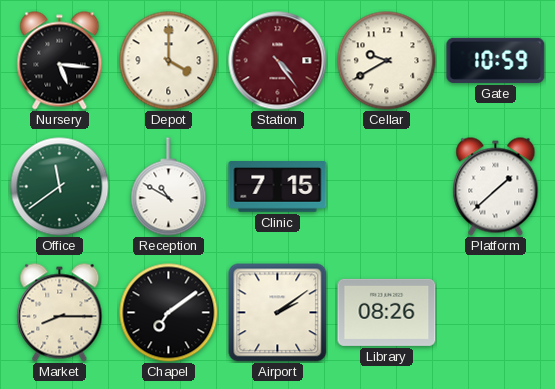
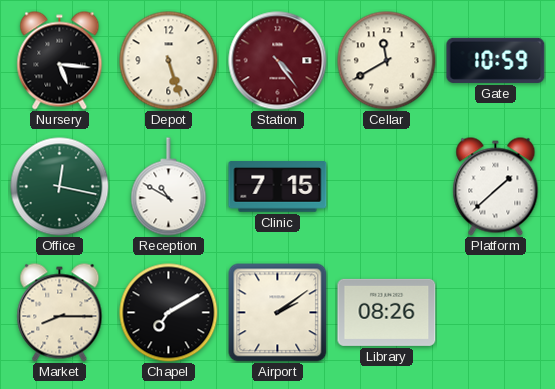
Depot: 4:00 -> 5:27 (169, 61)
Cellar: 9:40 -> 11:40 (387, 61)
Office: 11:39 -> 12:17 (60, 187)
Chapel: 7:09 -> 7:10 (169, 313)
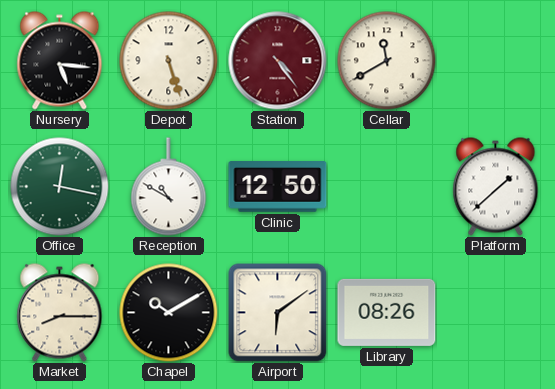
Gate: 10:59 -> none (496, 60)
Clinic: 7:15 -> 12:50 (278, 187)
Chapel: 7:10 -> 10:10 (169, 313)
Airport: 2:09 -> 6:09 (277, 312)
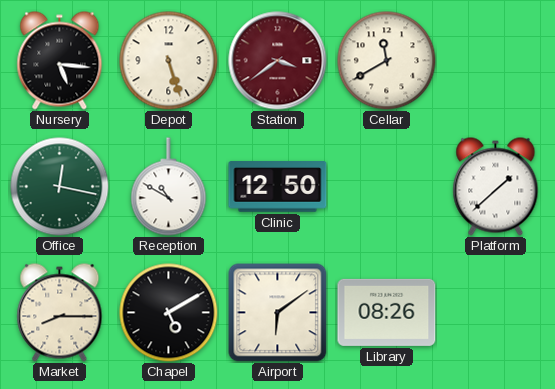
Station: 4:24 -> 3:39 (278, 61)
Chapel: 10:10 -> 5:10 (169, 313)
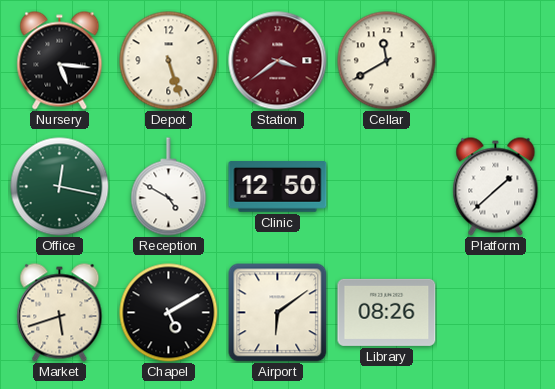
Reception: 10:50 -> 4:50 (169, 187)
Market: 8:15 -> 5:42 (60, 313)
